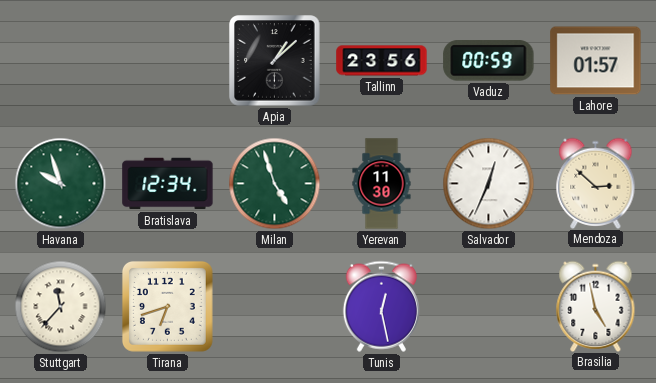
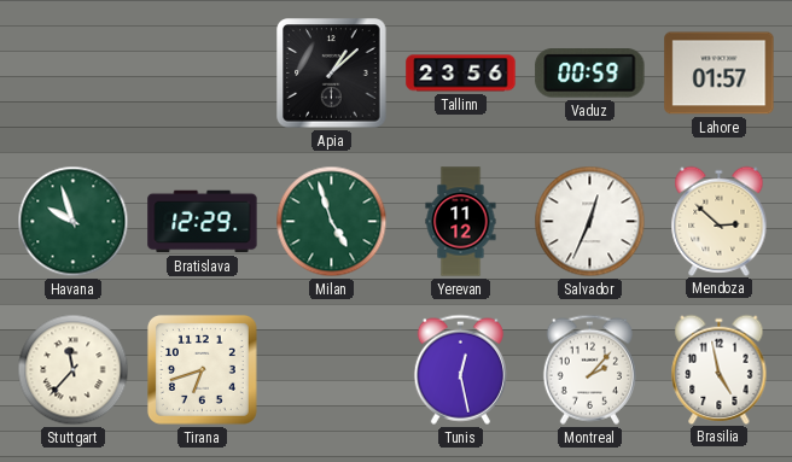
Bratislava: 12:34 -> 12:29 (203, 222)
Yerevan: 11:30 -> 11:12 (461, 222)
Montreal: none -> 2:07 (589, 369)
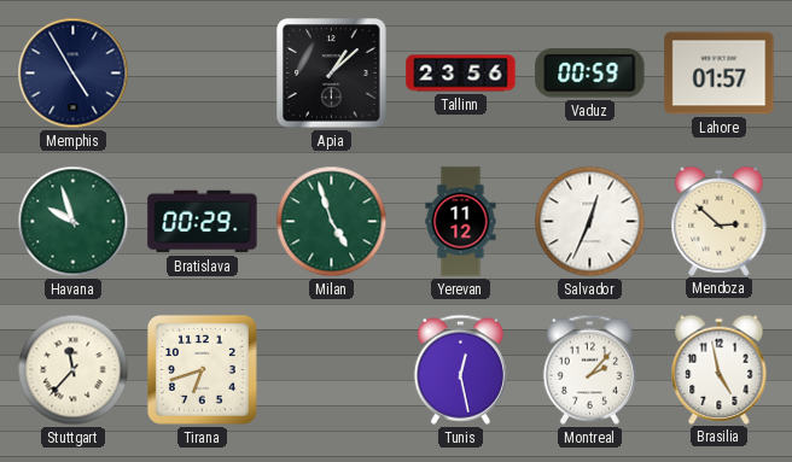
Memphis: none -> 4:55 (74, 74)
Bratislava: 12:29 -> 00:29 (203, 222)
